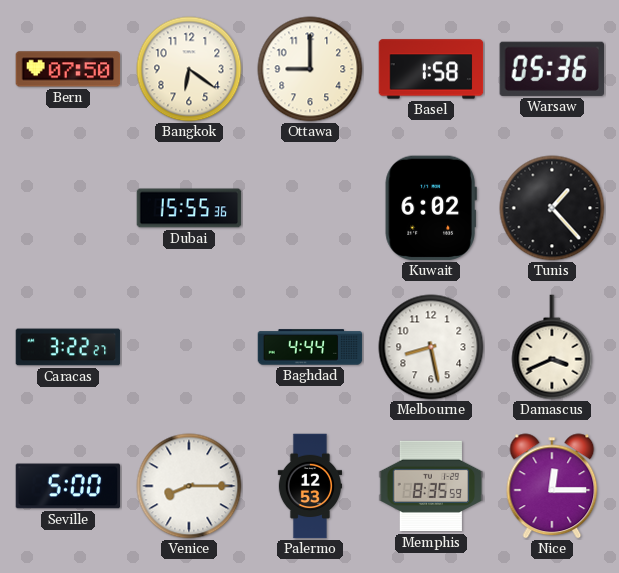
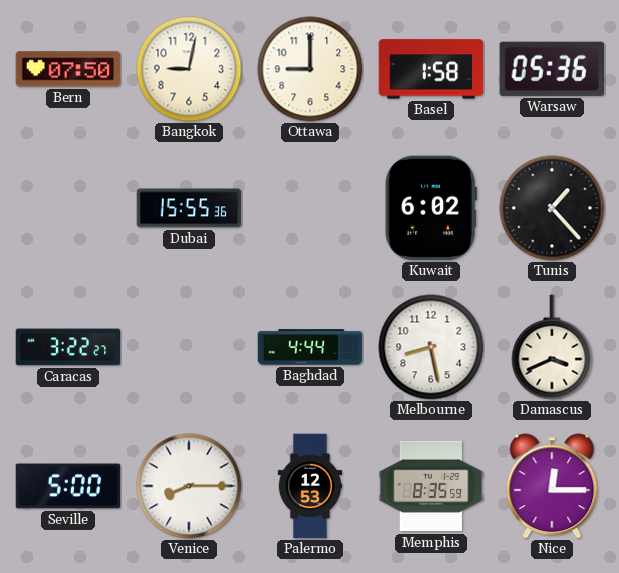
Bangkok: 6:21 -> 9:02 (189, 69)
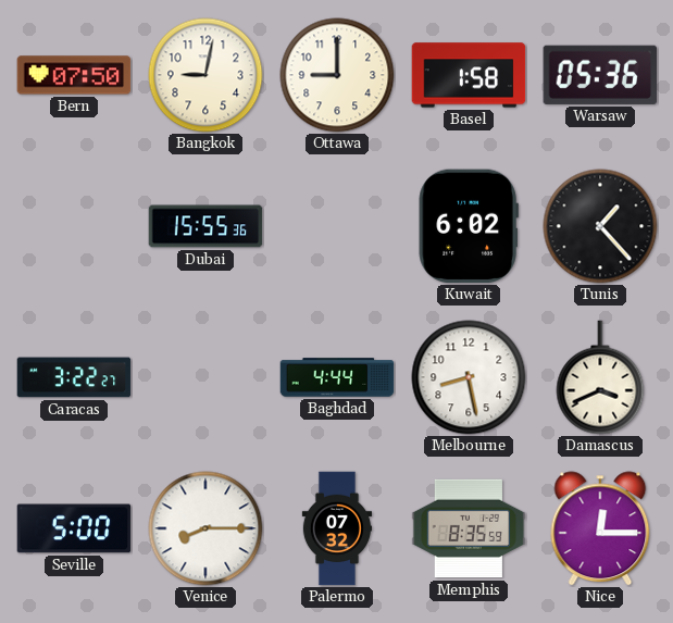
Palermo: 12:53 -> 07:32 (336, 528)
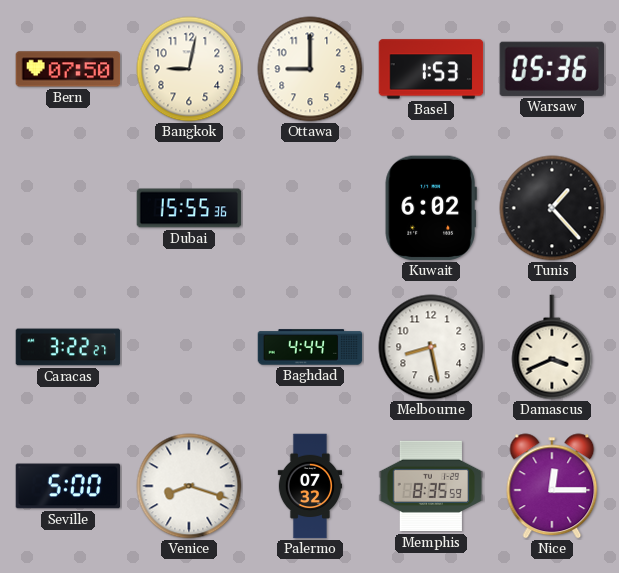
Basel: 1:58 -> 1:53 (431, 69)
Venice: 8:15 -> 8:18 (189, 486)
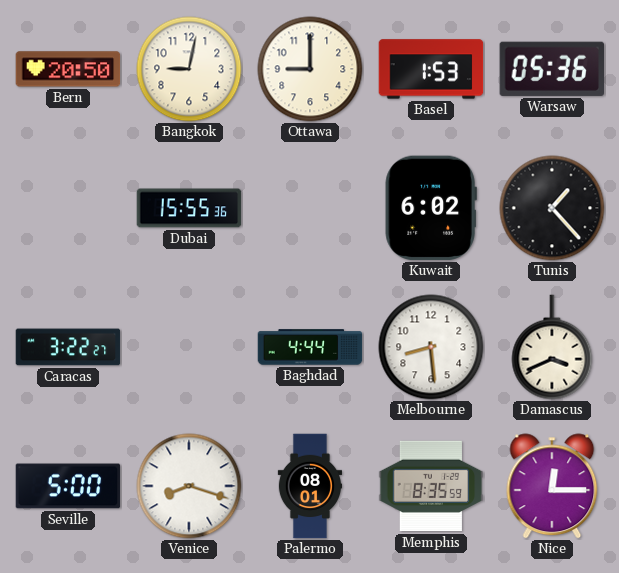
Bern: 07:50 -> 20:50 (68, 69)
Melbourne: 8:28 -> 8:29 (431, 347)
Palermo: 07:32 -> 08:01 (309, 486)
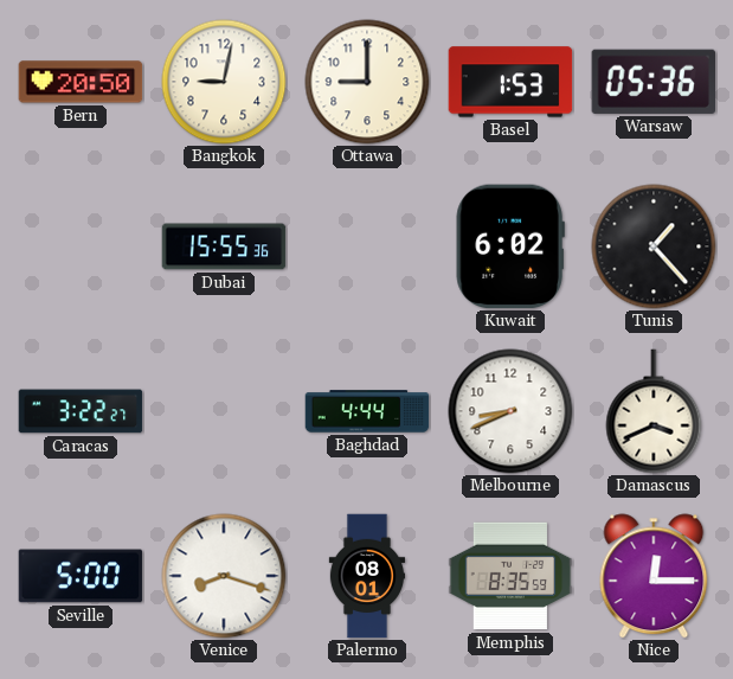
Melbourne: 8:29 -> 8:41 (510, 411)
